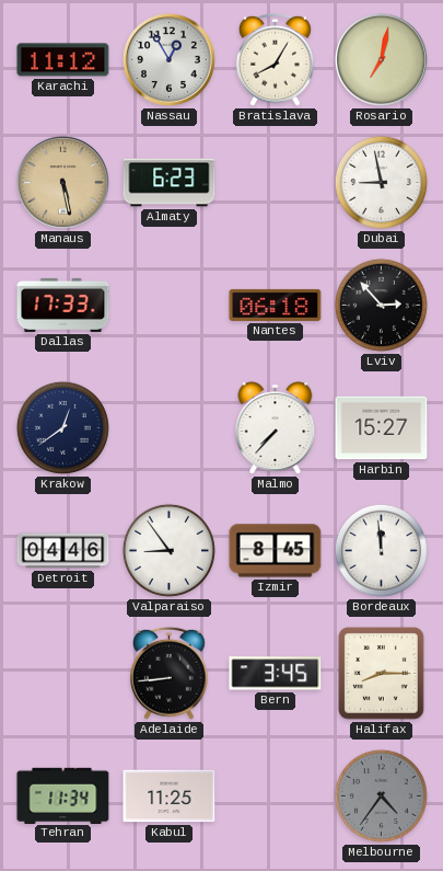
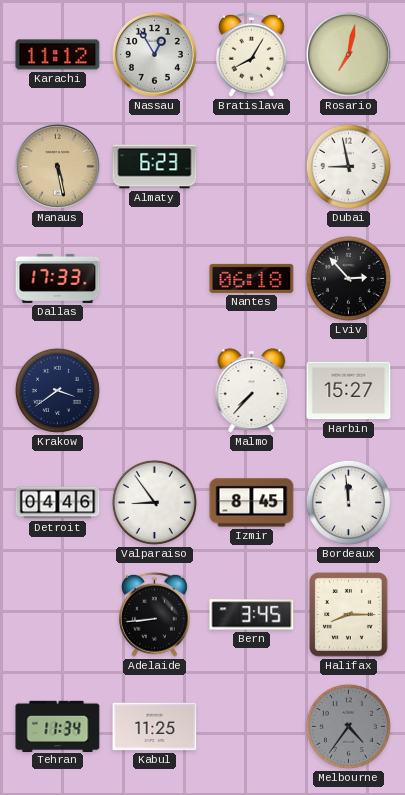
Krakow: 12:39 -> 3:39 (57, 390)
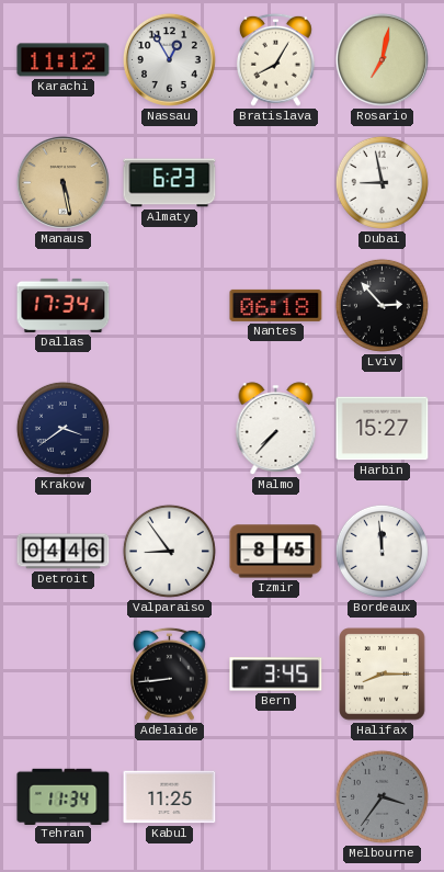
Dallas: 17:33 -> 17:34 (64, 305)
Melbourne: 4:36 -> 3:36 (382, 796)
